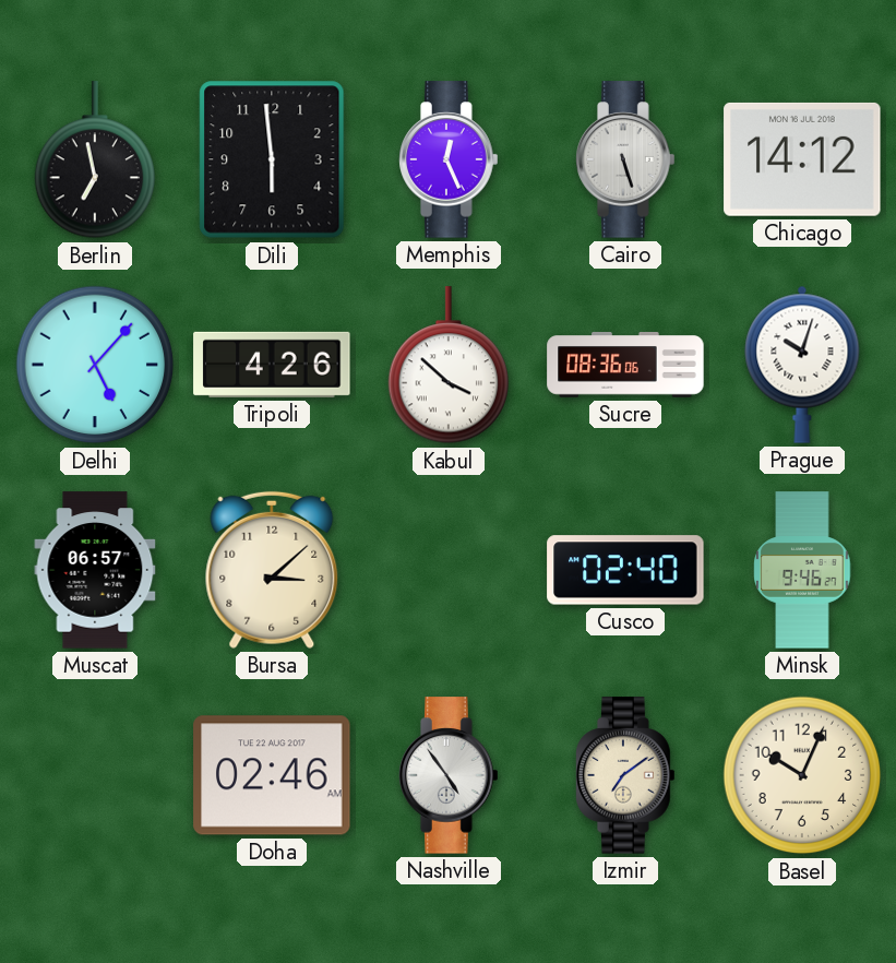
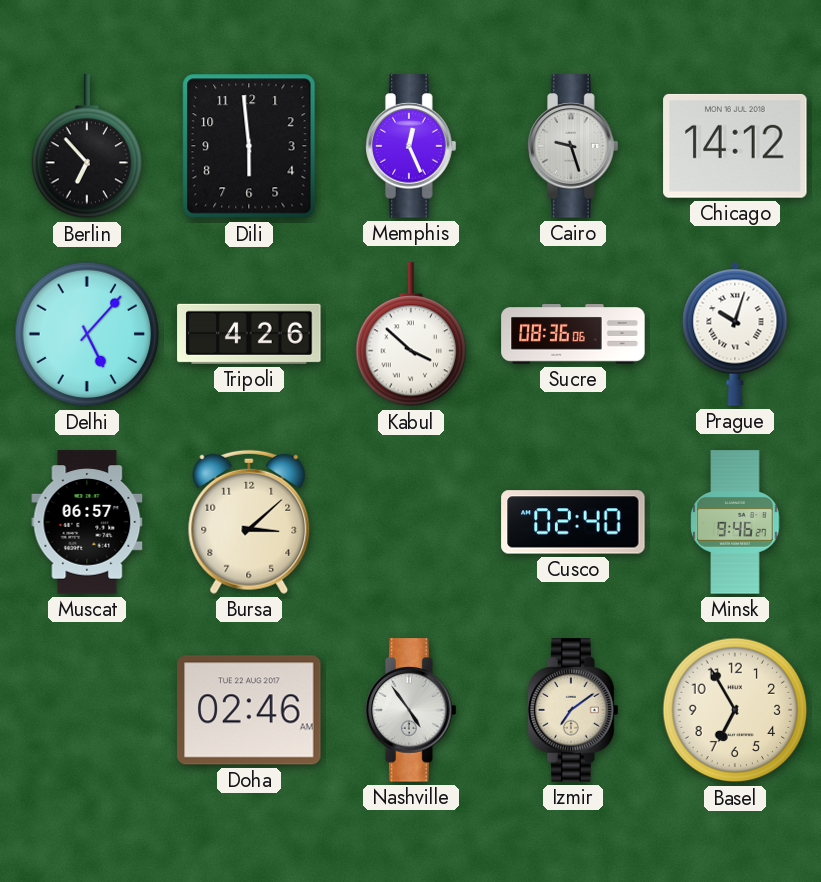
Berlin: 6:58 -> 6:53 (87, 147)
Cairo: 5:27 -> 9:27 (573, 146)
Basel: 10:04 -> 6:55 (735, 710)
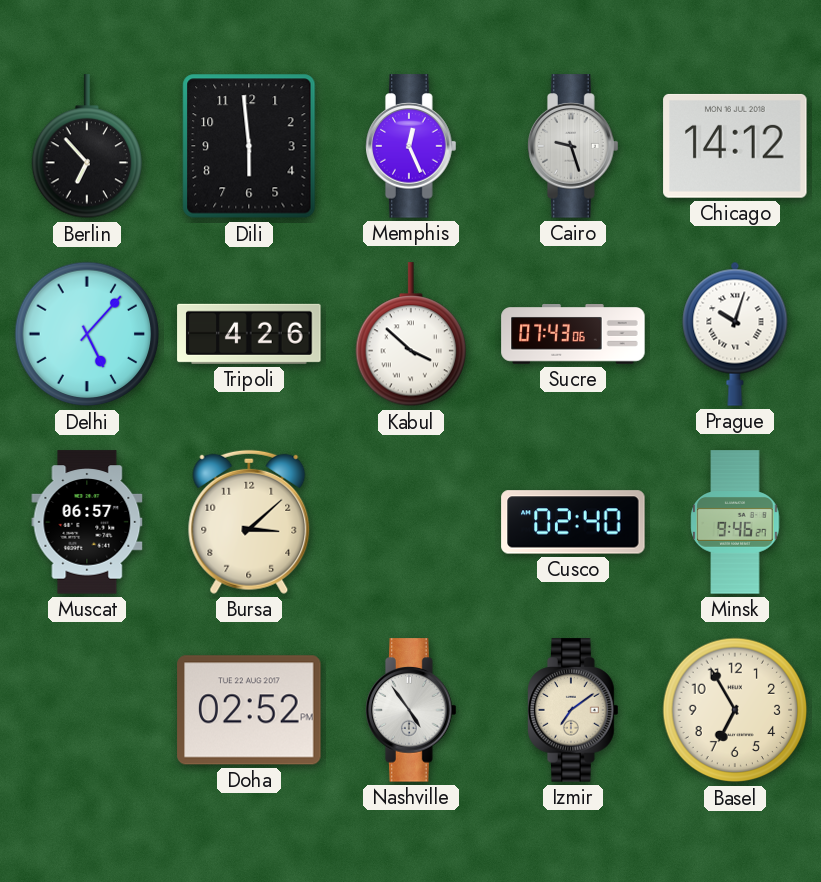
Sucre: 08:36 -> 07:43 (573, 334)
Doha: 02:46 -> 02:52 (249, 710)
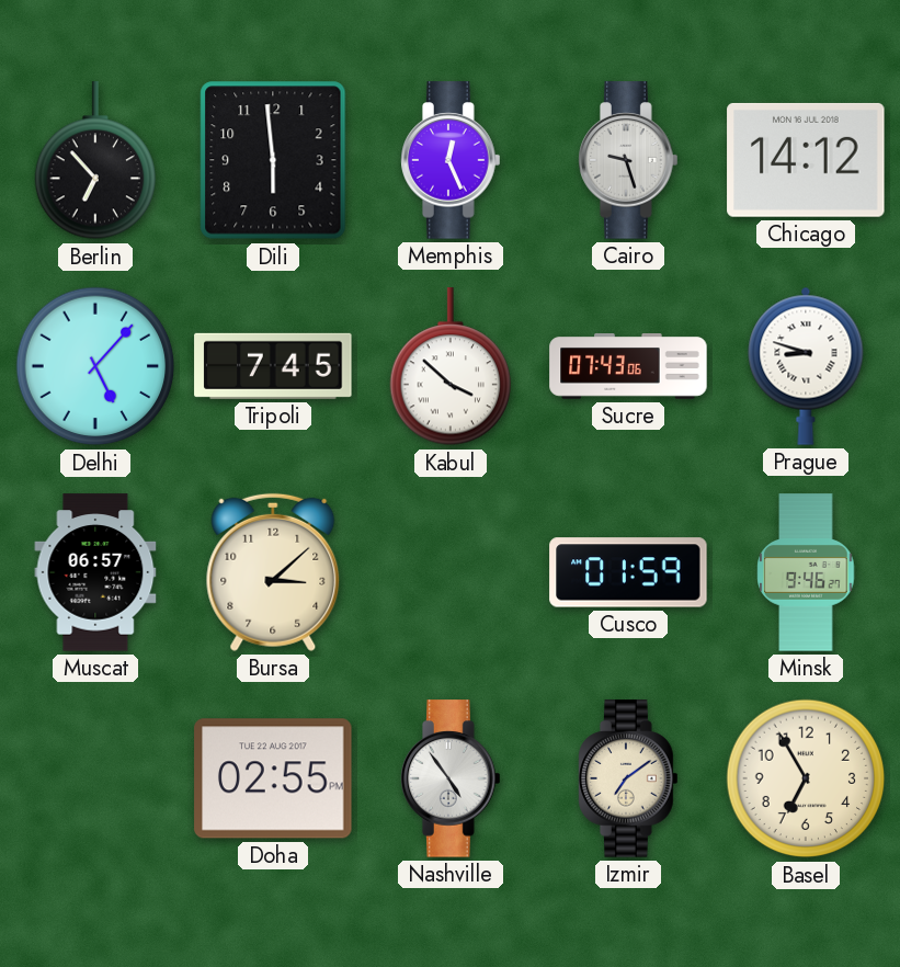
Tripoli: 4:26 -> 7:45 (273, 366)
Prague: 10:03 -> 8:48 (806, 366)
Cusco: 02:40 -> 01:59 (628, 572)
Doha: 02:52 -> 02:55 (273, 778)
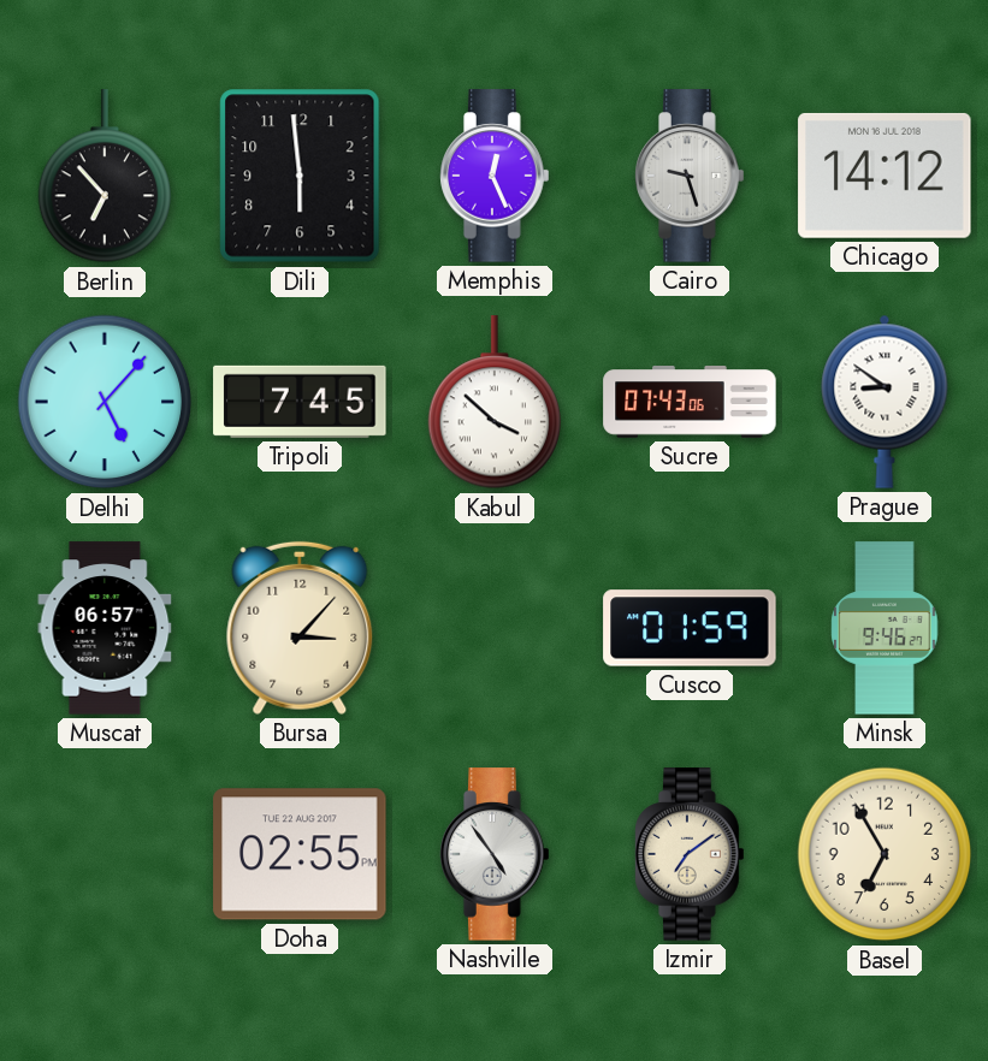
Prague: 8:48 -> 8:51 (885, 402)
Bursa: 3:08 -> 3:07 (300, 628)
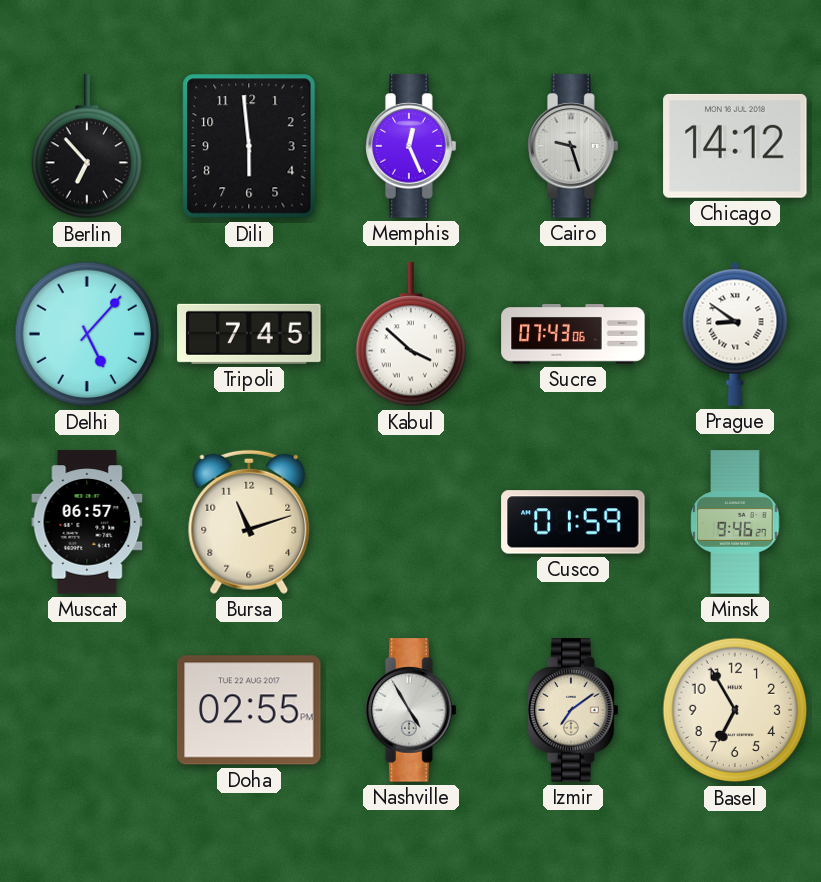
Bursa: 3:07 -> 11:12 (249, 522)
Nashville: 4:54 -> 4:55 (411, 710)
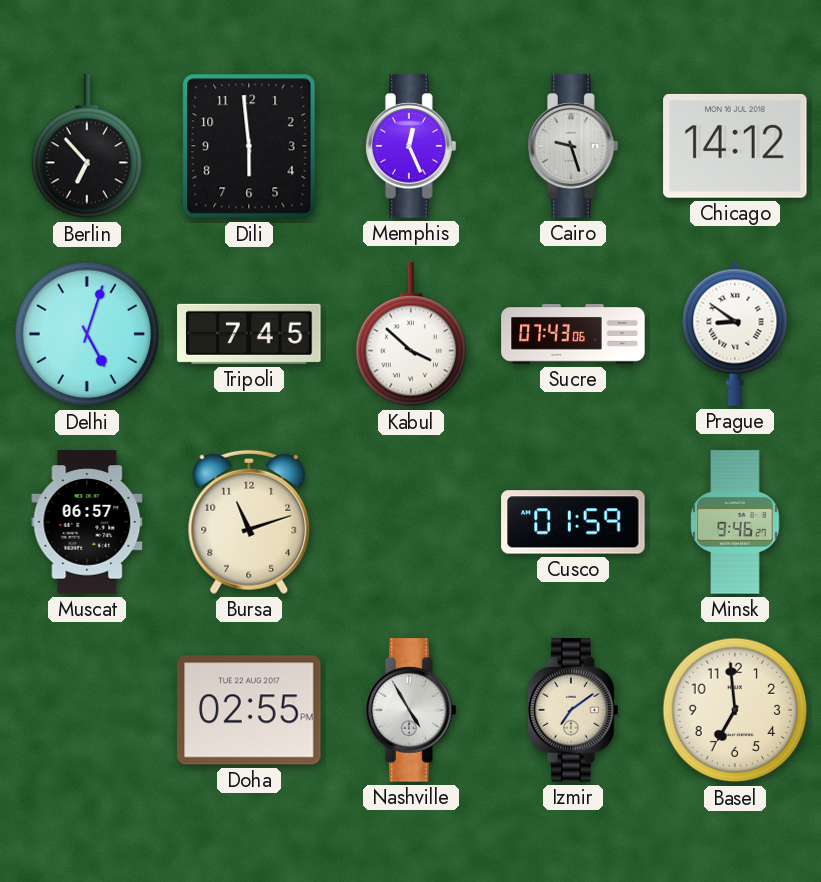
Delhi: 5:07 -> 5:03 (87, 334)
Basel: 6:55 -> 6:59 (735, 710)
